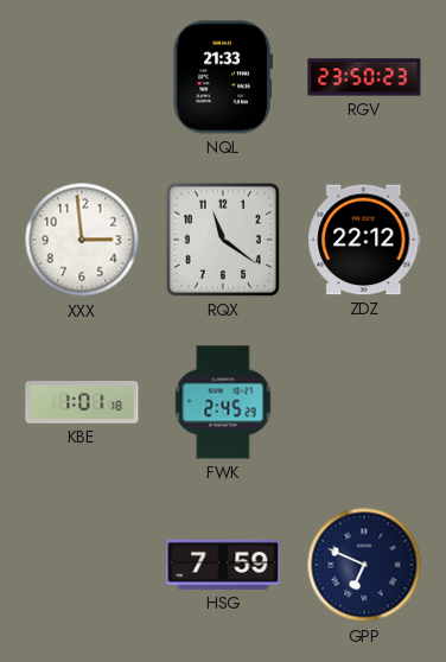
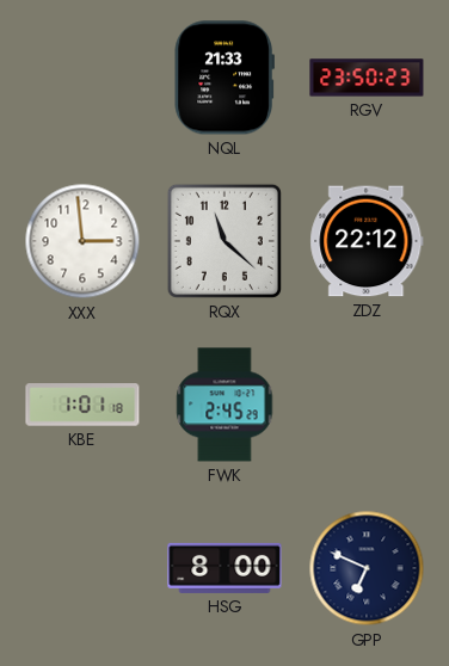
RQX: 11:21 -> 11:22 (224, 241)
HSG: 7:59 -> 8:00 (224, 568)
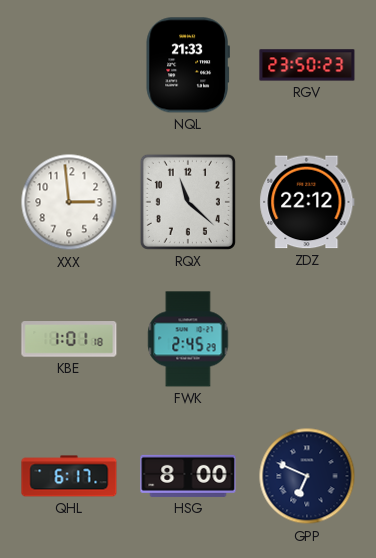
QHL: none -> 6:17 (69, 476)
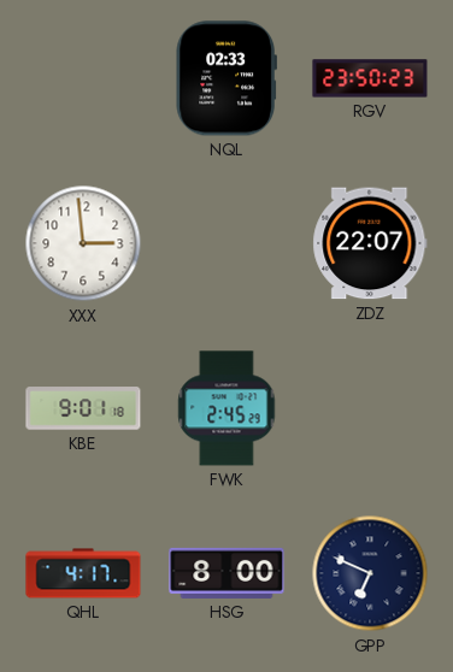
NQL: 21:33 -> 02:33 (226, 78)
RQX: 11:22 -> none (188, 202)
ZDZ: 22:12 -> 22:07 (370, 243)
KBE: 1:01 -> 9:01 (83, 408)
QHL: 6:17 -> 4:17 (83, 573)
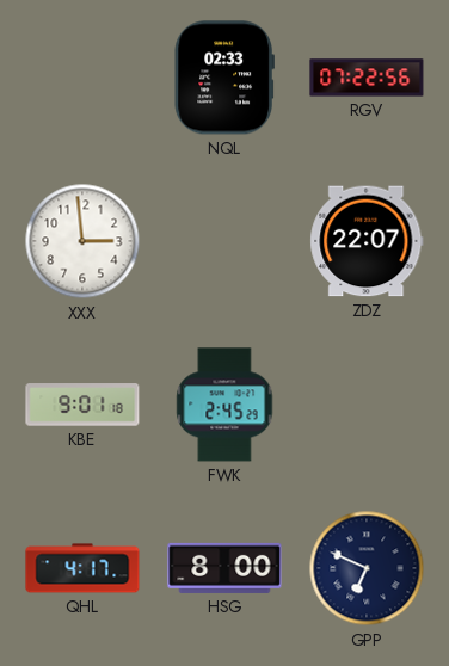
RGV: 23:50 -> 07:22 (367, 78)
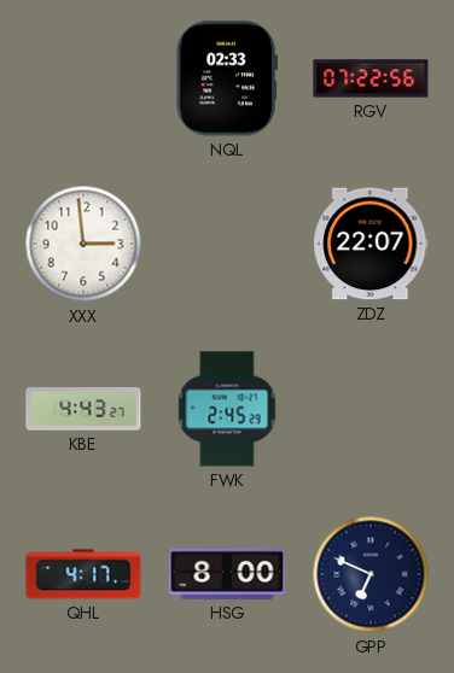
KBE: 9:01 -> 4:43 (83, 409)
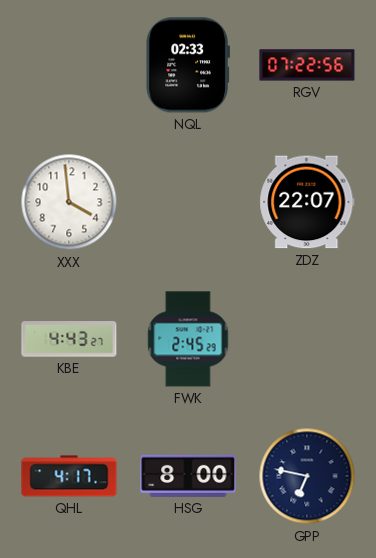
XXX: 2:59 -> 3:59 (69, 202)
GPP: 6:49 -> 6:47 (307, 476)
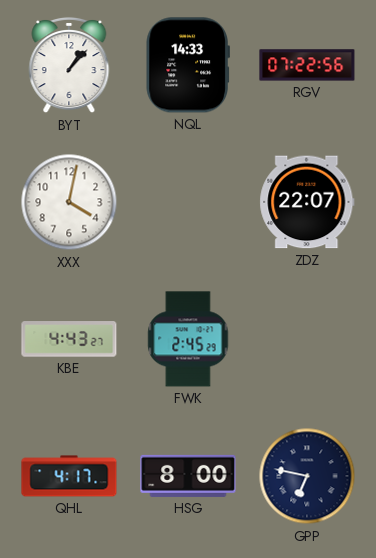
BYT: none -> 1:07 (69, 65)
NQL: 02:33 -> 14:33 (188, 65)
XXX: 3:59 -> 4:02 (69, 202)
